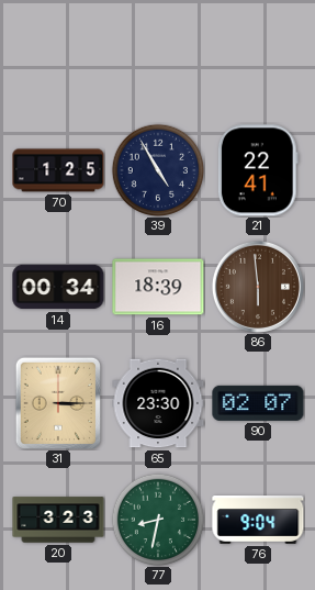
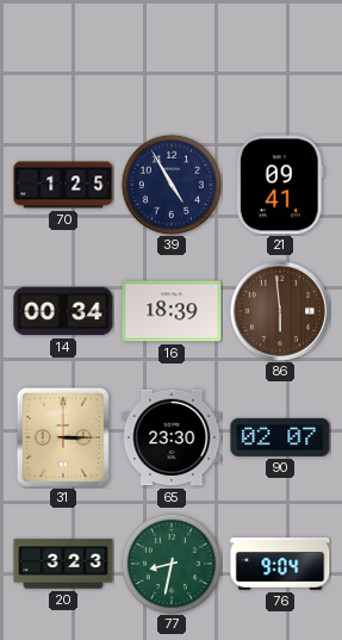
21: 22:41 -> 09:41 (280, 185)
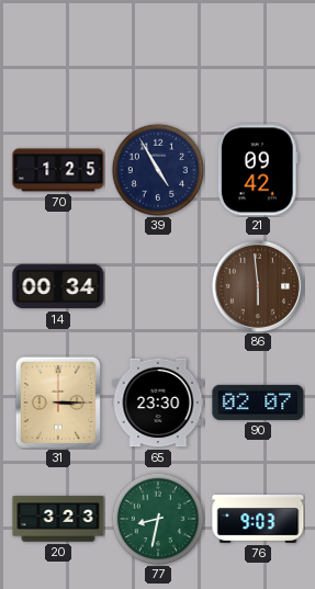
21: 09:41 -> 09:42 (258, 170)
16: 18:39 -> none (172, 311)
76: 9:04 -> 9:03 (258, 520)
